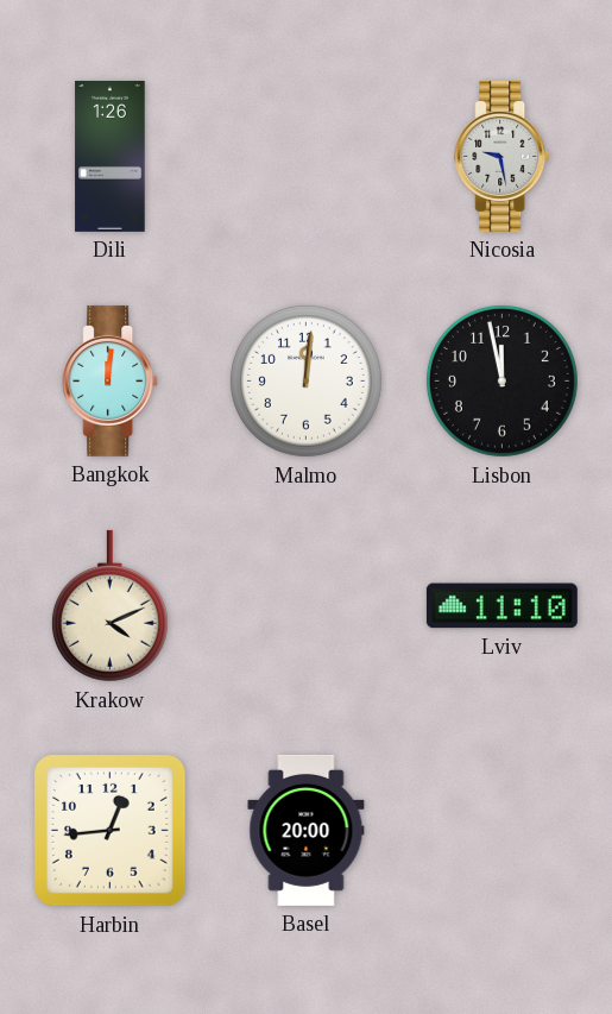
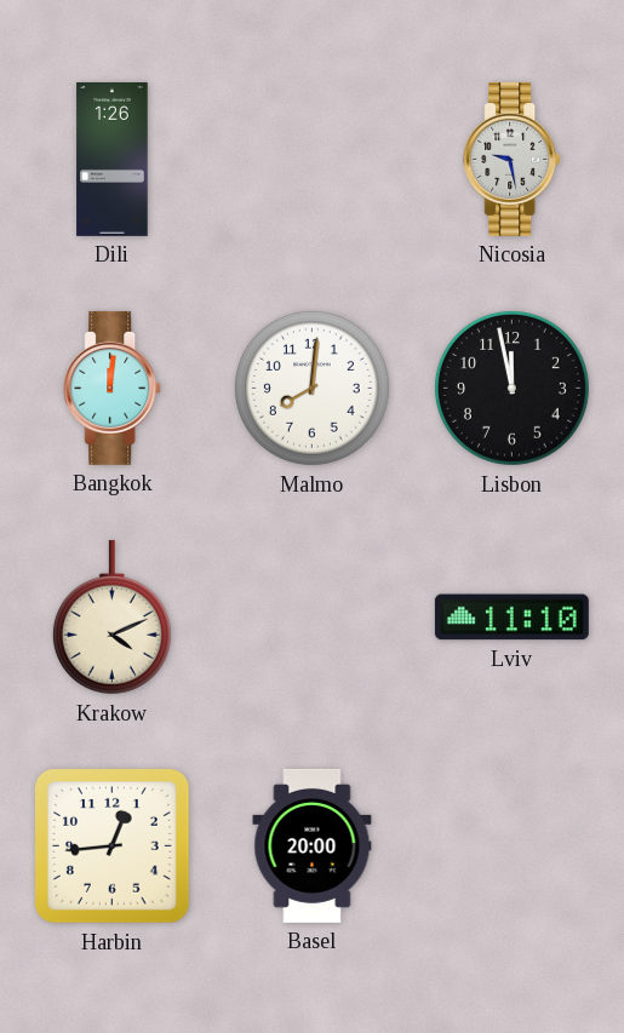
Malmo: 12:01 -> 8:01 (311, 388)
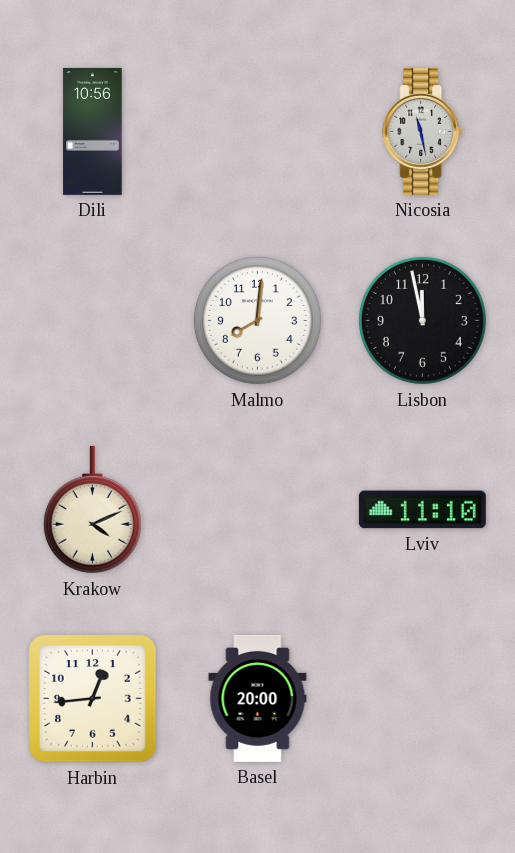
Dili: 1:26 -> 10:56 (93, 131)
Nicosia: 9:28 -> 11:28 (423, 131)
Bangkok: 12:01 -> none (113, 388)
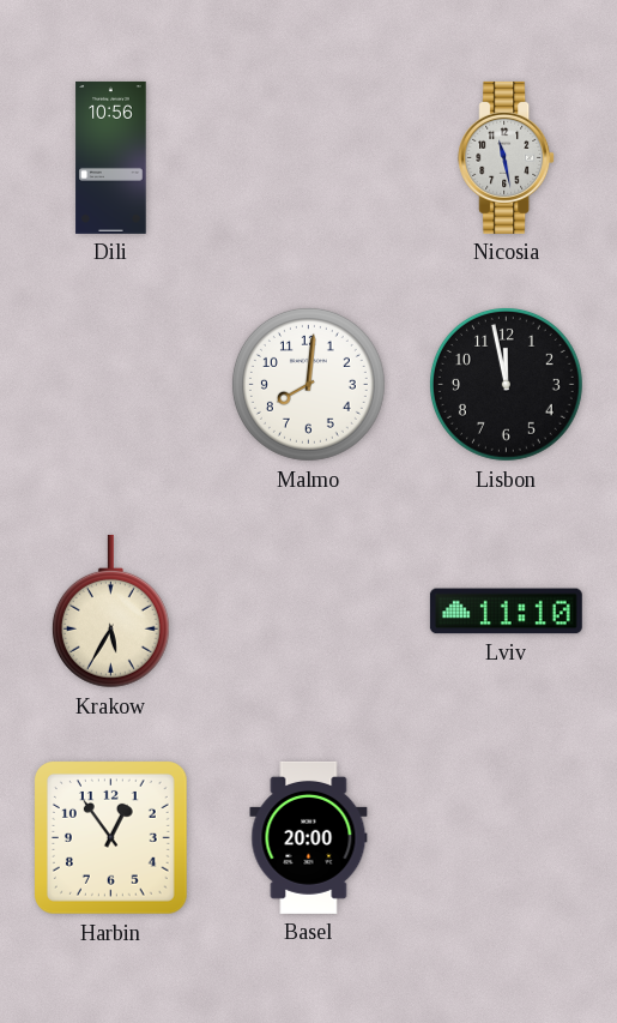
Krakow: 4:11 -> 5:35 (110, 612)
Harbin: 12:44 -> 12:54 (111, 838)
